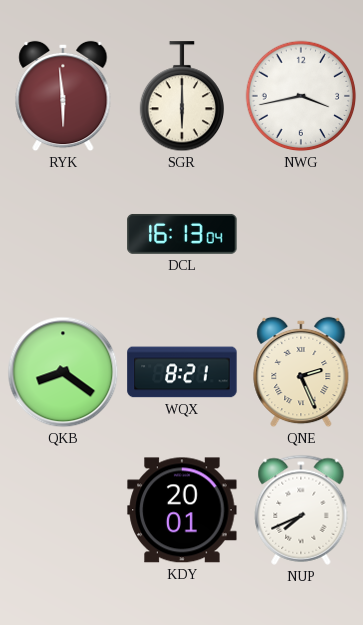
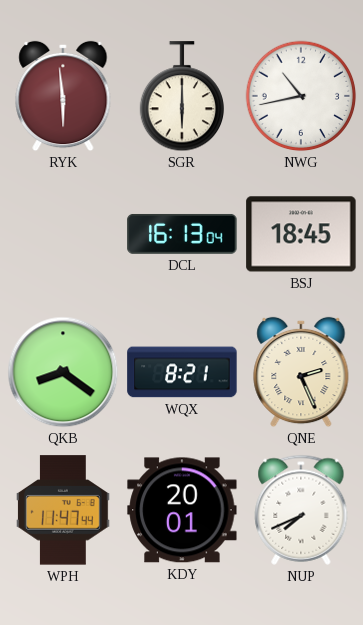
NWG: 3:43 -> 10:43 (301, 96)
BSJ: none -> 18:45 (301, 234)
WPH: none -> 11:47 (64, 510)
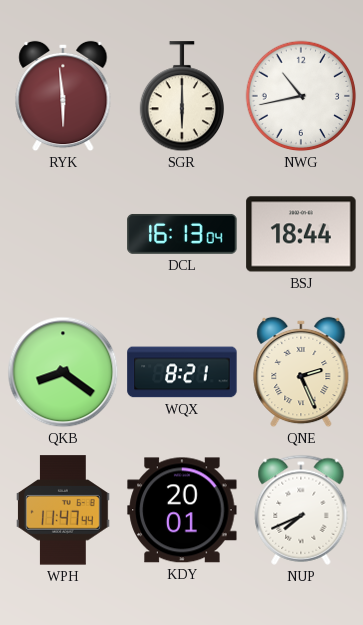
BSJ: 18:45 -> 18:44 (301, 234)
